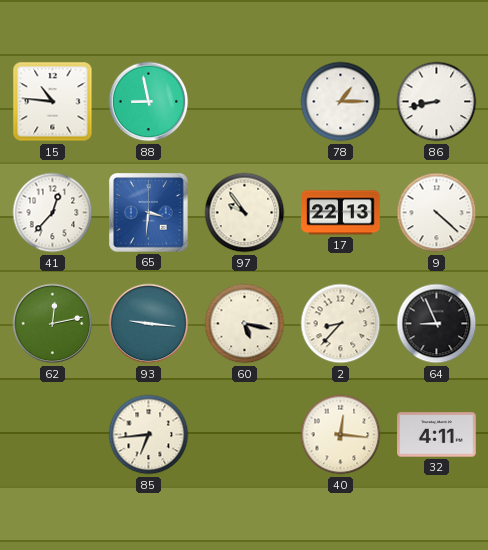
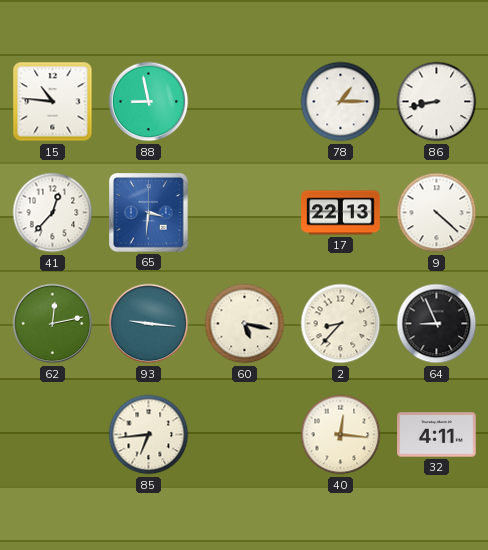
97: 9:54 -> none (245, 213)
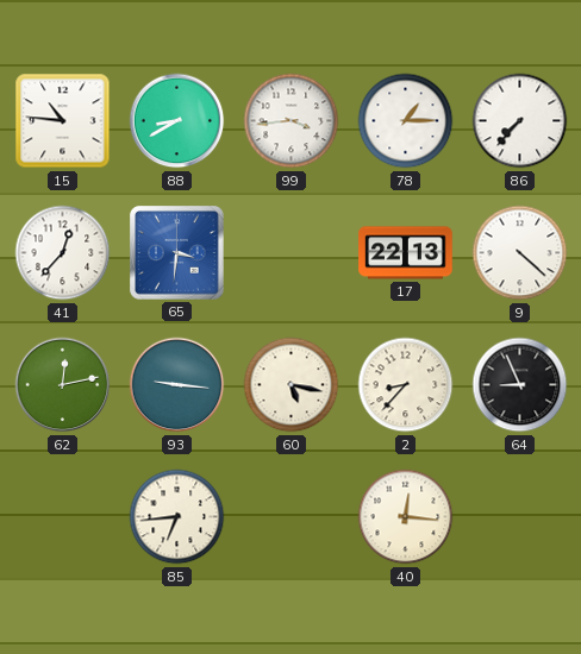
88: 8:58 -> 8:40 (177, 121)
99: none -> 3:44 (292, 121)
86: 8:43 -> 7:37 (520, 121)
32: 4:11 -> none (437, 435)
